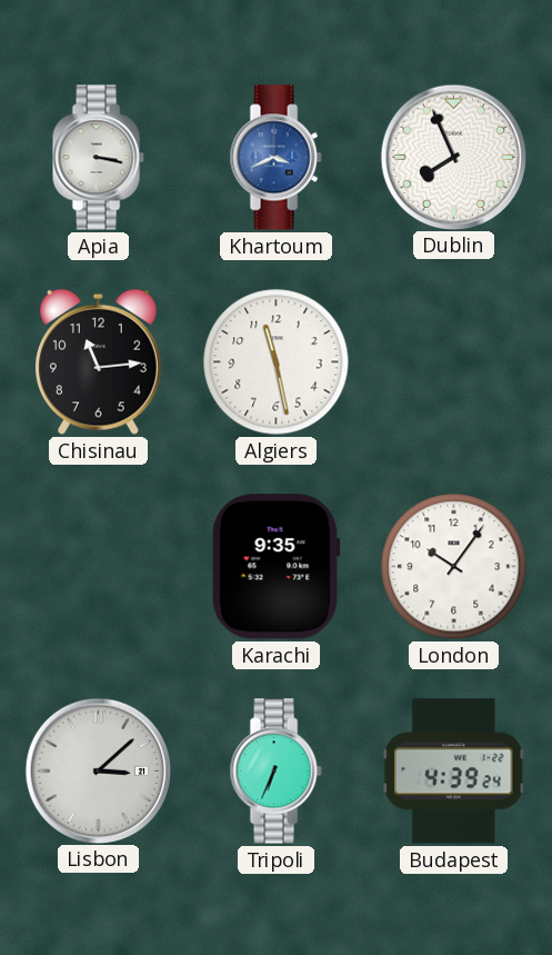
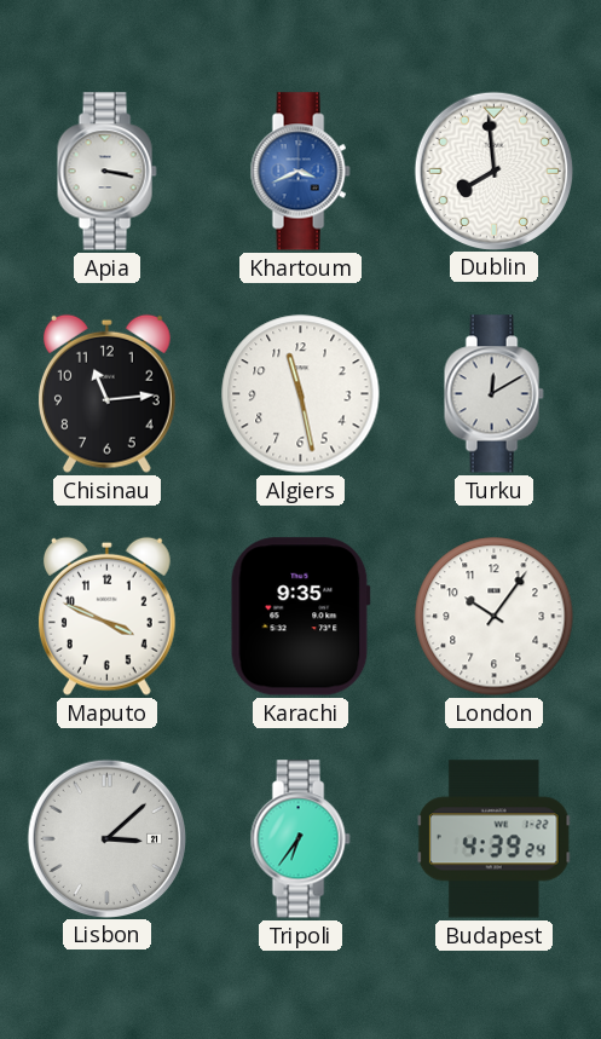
Dublin: 7:56 -> 7:59 (493, 171)
Turku: none -> 12:10 (493, 394)
Maputo: none -> 3:49 (106, 616)
Tripoli: 6:34 -> 6:36 (300, 839)
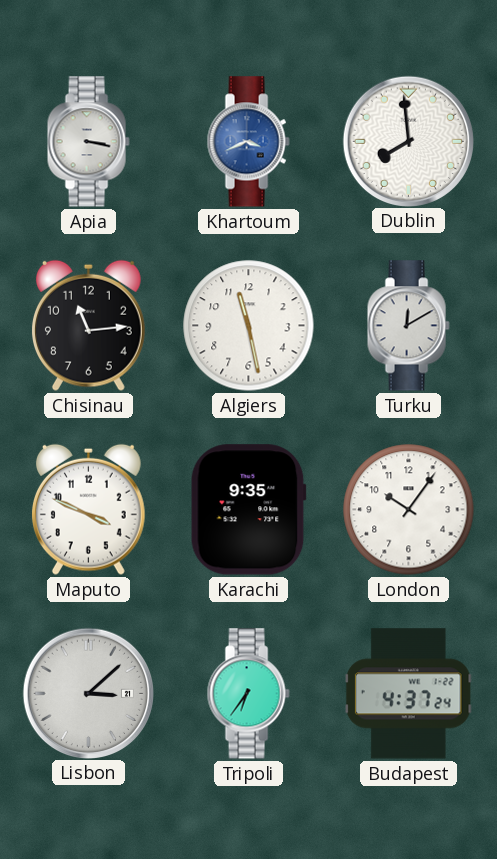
Budapest: 4:39 -> 4:37 (408, 694)
